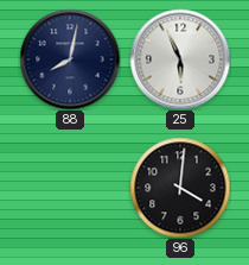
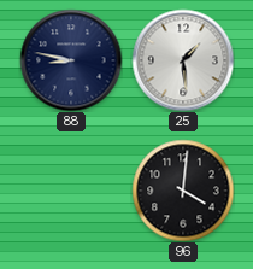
88: 8:02 -> 8:47 (71, 60)
25: 5:56 -> 1:29 (183, 60)
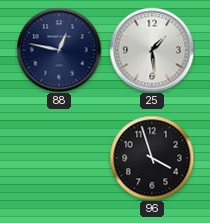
88: 8:47 -> 12:47 (59, 50)
96: 4:01 -> 3:57 (152, 158)
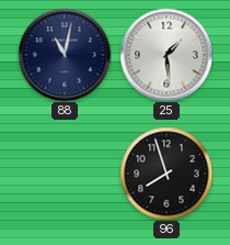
88: 12:47 -> 11:02 (65, 55)
96: 3:57 -> 7:57 (166, 174)
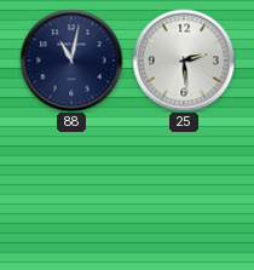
25: 1:29 -> 2:29 (184, 61)
96: 7:57 -> none (166, 174)
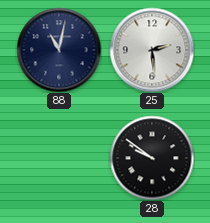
28: none -> 9:51 (152, 158)
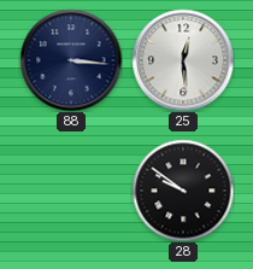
88: 11:02 -> 3:16 (71, 60)
25: 2:29 -> 12:29 (183, 60)
